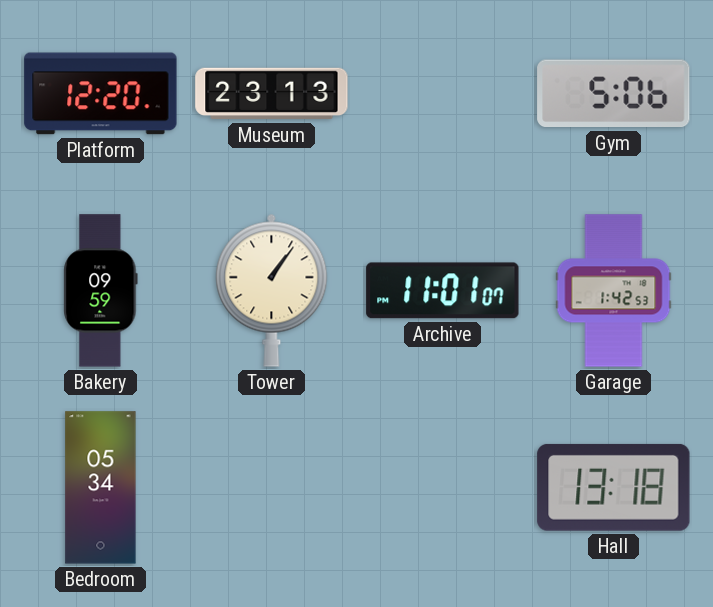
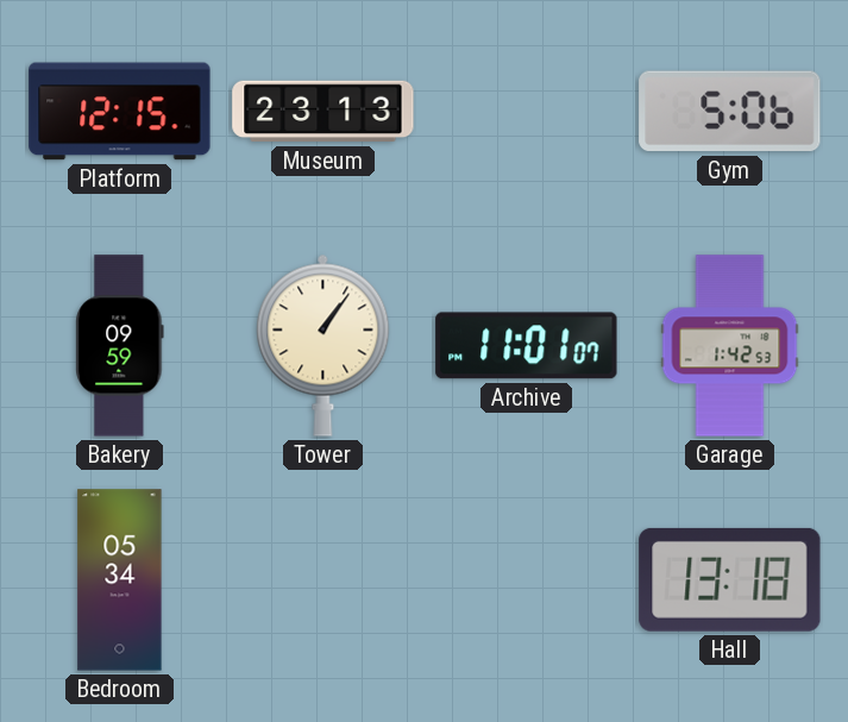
Platform: 12:20 -> 12:15 (120, 112)
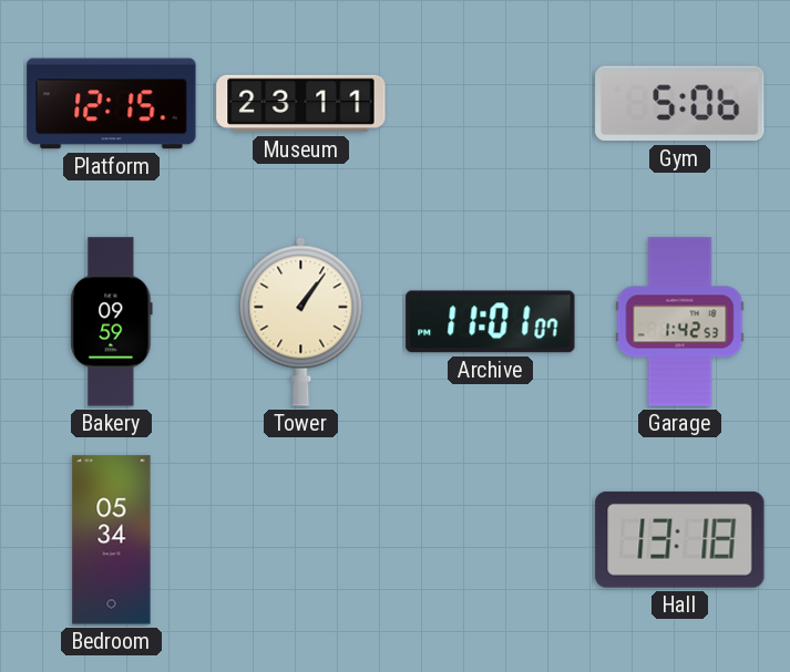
Museum: 23:13 -> 23:11 (301, 104)
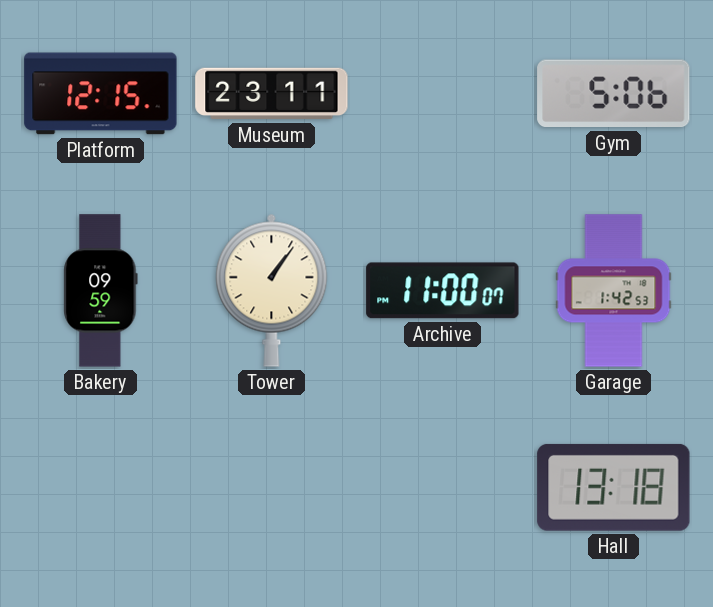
Archive: 11:01 -> 11:00 (443, 291)
Bedroom: 05:34 -> none (112, 540)
